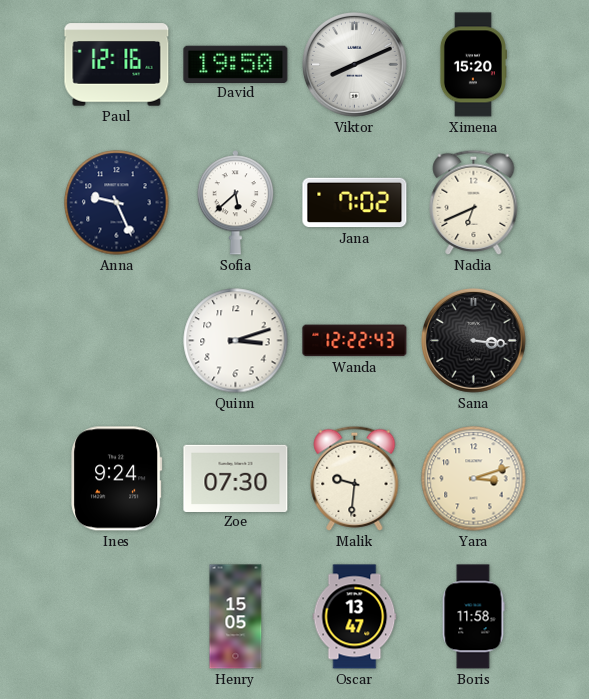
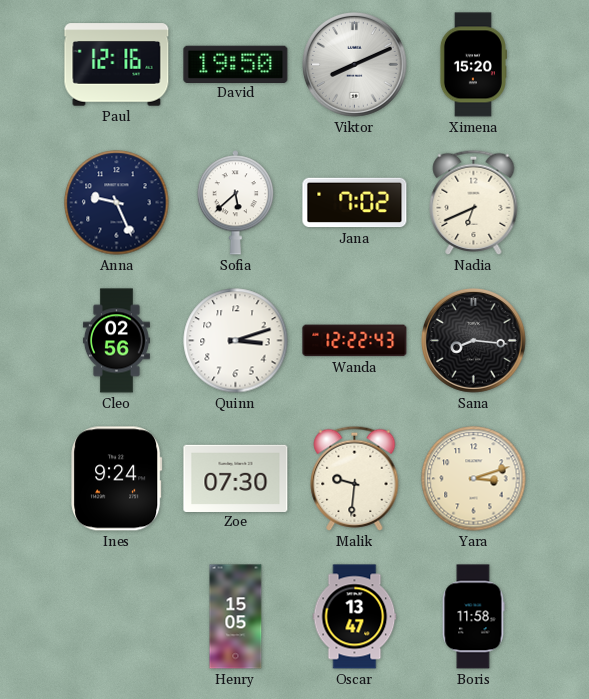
Cleo: none -> 02:56 (116, 341)
Sana: 3:16 -> 8:16 (473, 340)
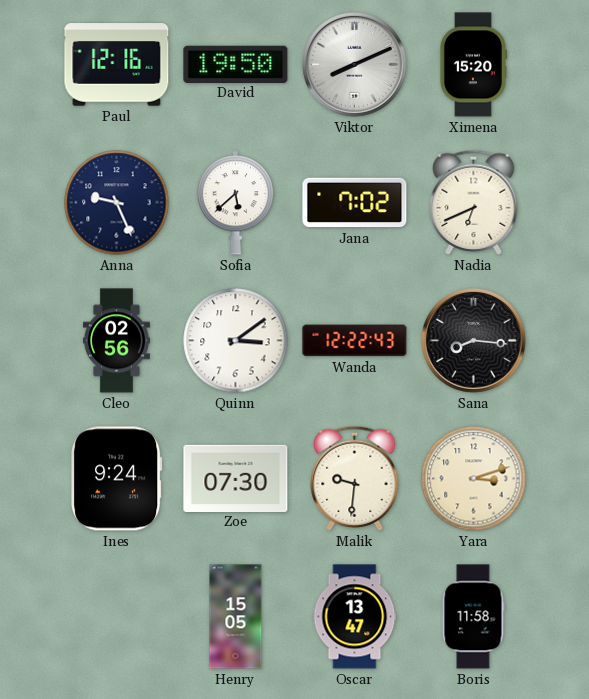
Quinn: 3:12 -> 3:09 (236, 341)
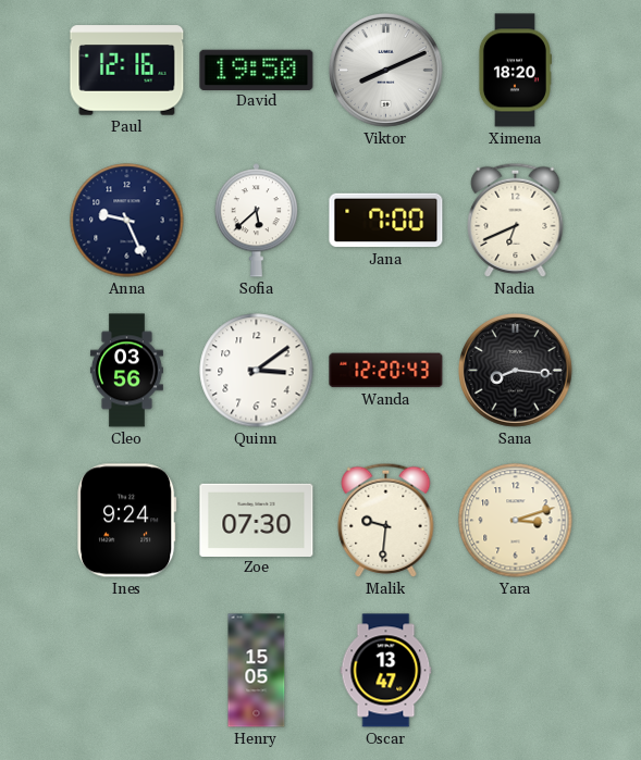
Ximena: 15:20 -> 18:20 (515, 71)
Jana: 7:02 -> 7:00 (386, 221)
Cleo: 02:56 -> 03:56 (126, 371)
Wanda: 12:22 -> 12:20 (386, 371)
Boris: 11:58 -> none (473, 617)
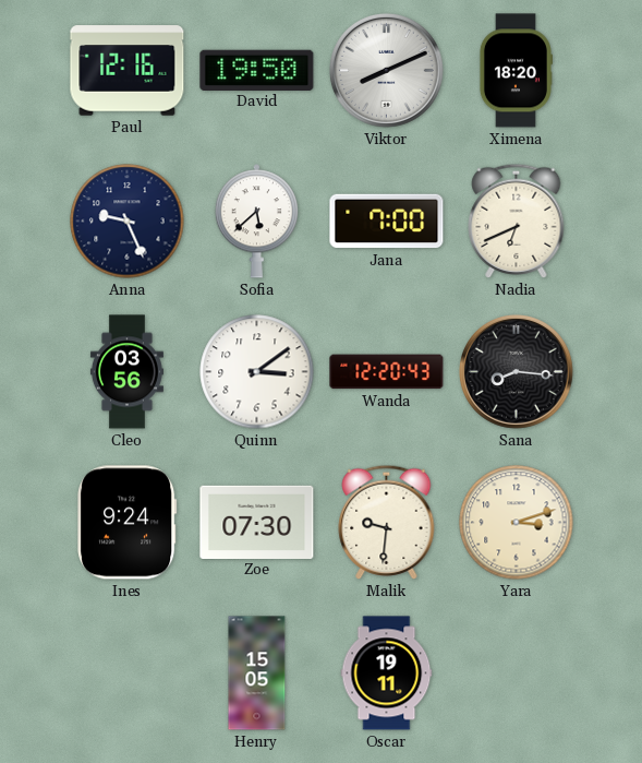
Oscar: 13:47 -> 19:11 (387, 673)
